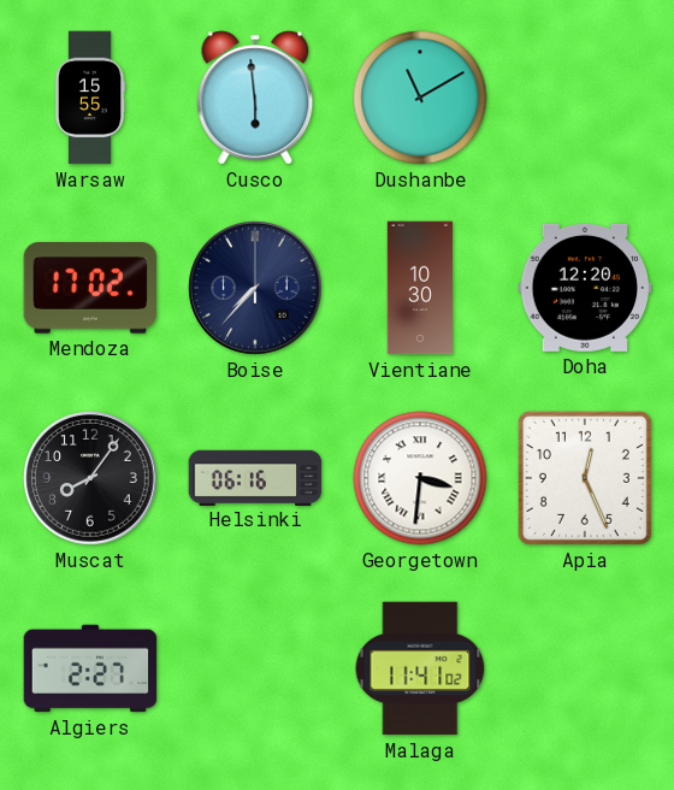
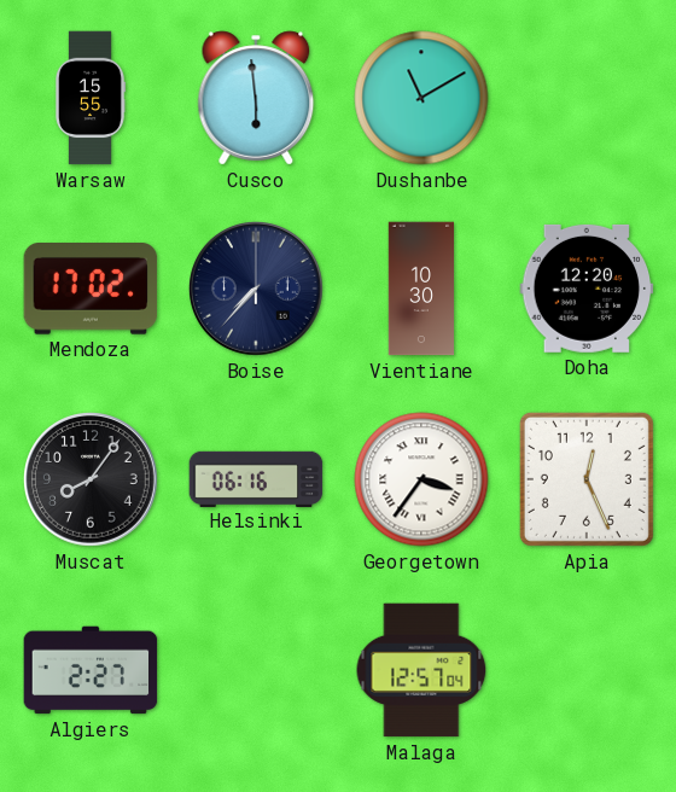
Georgetown: 3:31 -> 3:36 (421, 479)
Malaga: 11:41 -> 12:57 (421, 670)
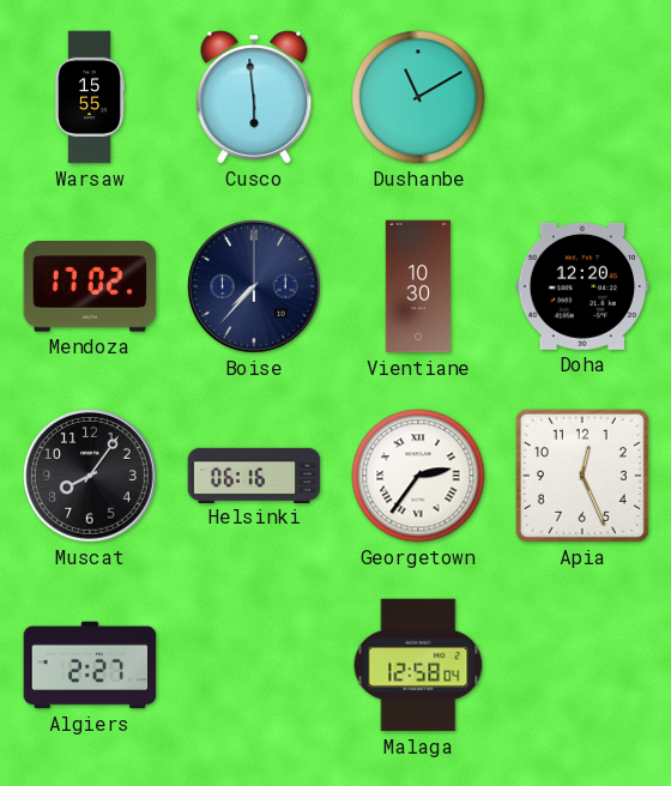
Georgetown: 3:36 -> 2:36 (418, 476)
Malaga: 12:57 -> 12:58 (418, 665)
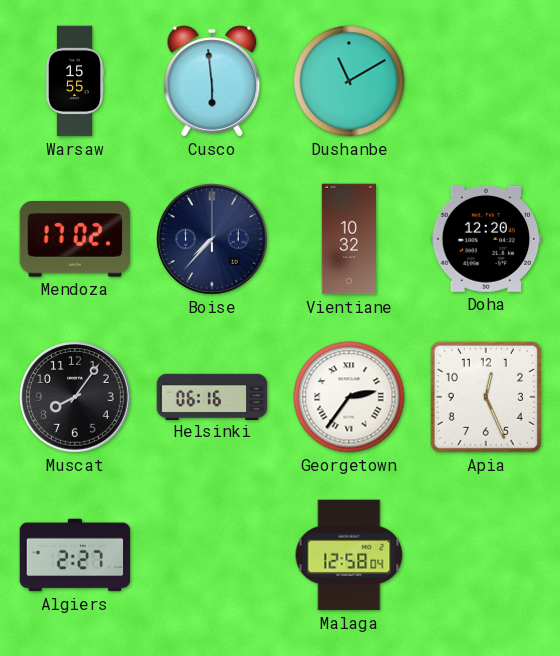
Vientiane: 10:30 -> 10:32 (348, 239)
